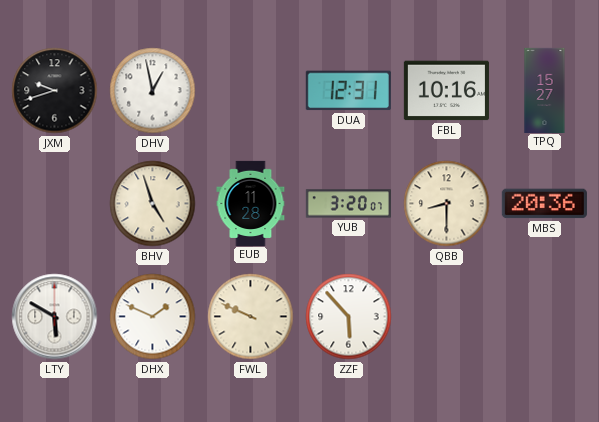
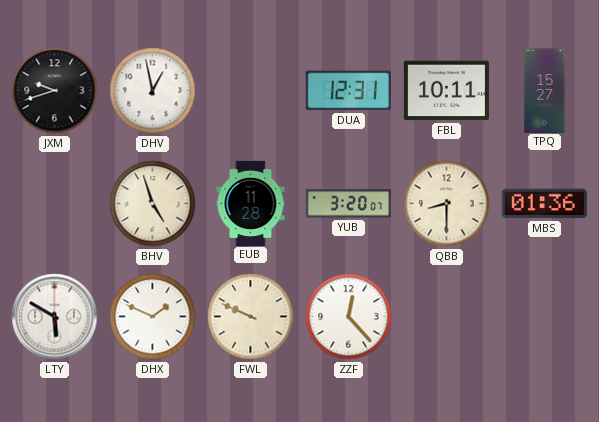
FBL: 10:16 -> 10:11 (446, 91)
MBS: 20:36 -> 01:36 (544, 204)
ZZF: 5:53 -> 12:23 (349, 317)
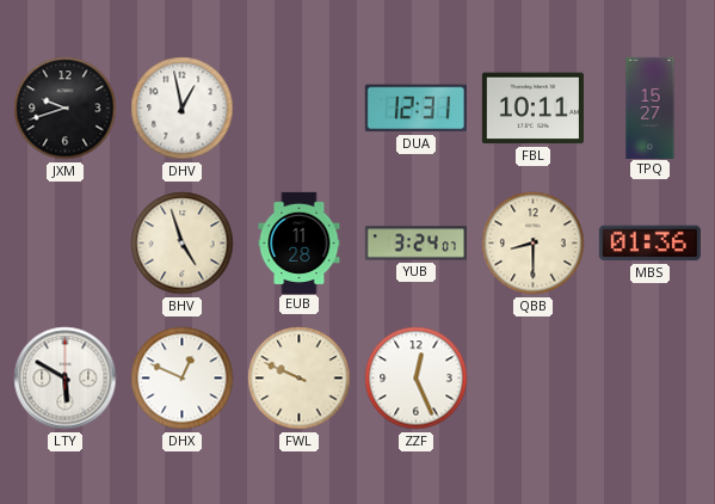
YUB: 3:20 -> 3:24 (415, 244)
DHX: 1:49 -> 12:49 (183, 379)
ZZF: 12:23 -> 12:26 (417, 379)
